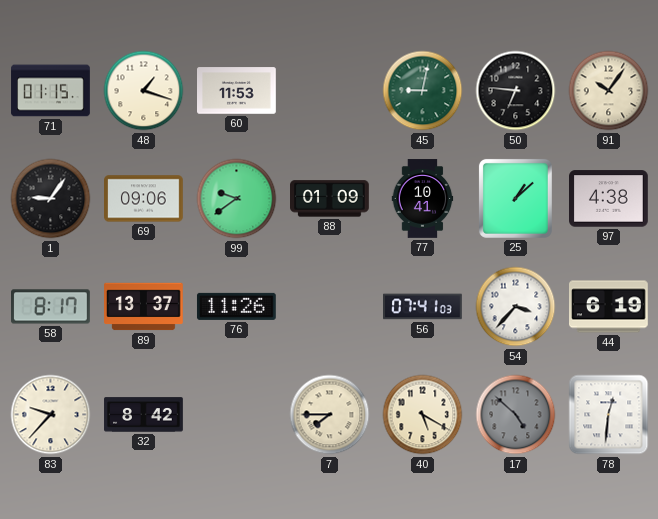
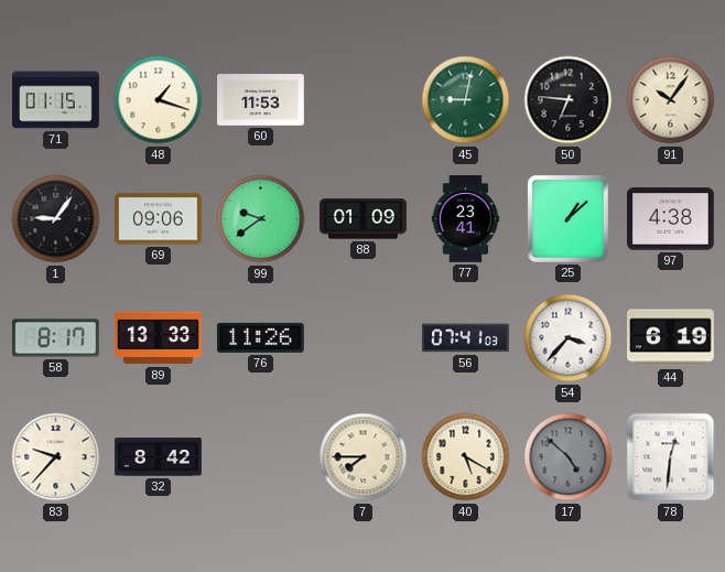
77: 10:41 -> 23:41 (466, 219)
89: 13:37 -> 13:33 (159, 338)
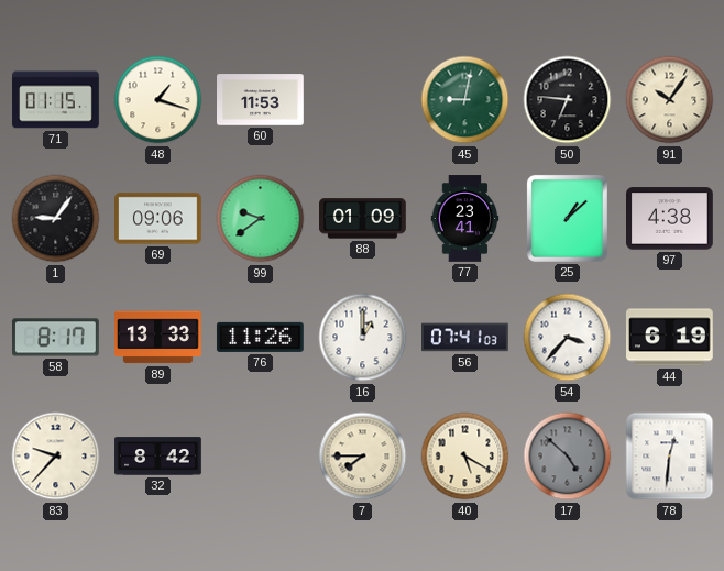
16: none -> 1:00 (363, 338)
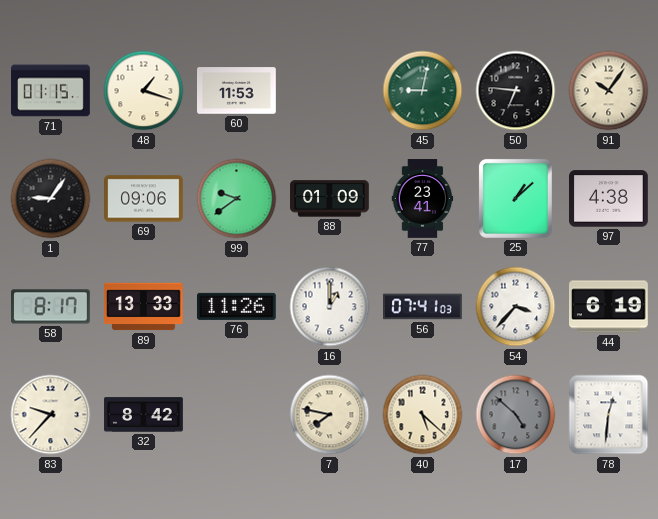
7: 7:45 -> 7:47 (330, 415)
40: 5:20 -> 5:22 (423, 415)
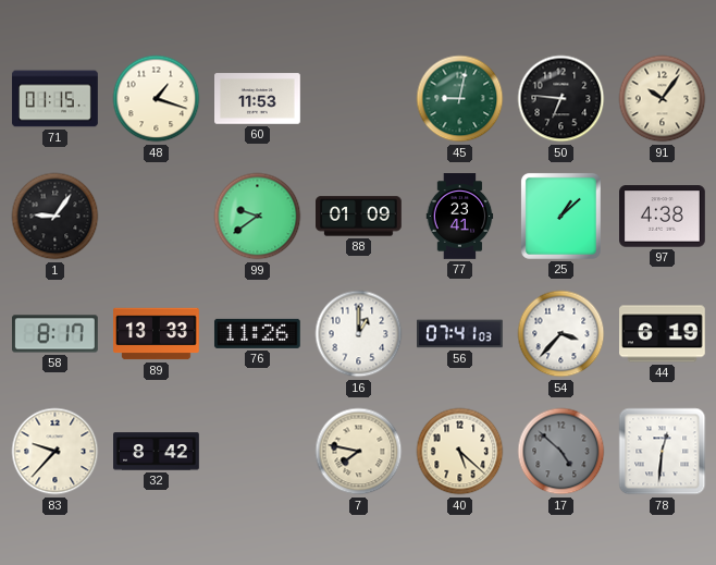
69: 09:06 -> none (144, 199)
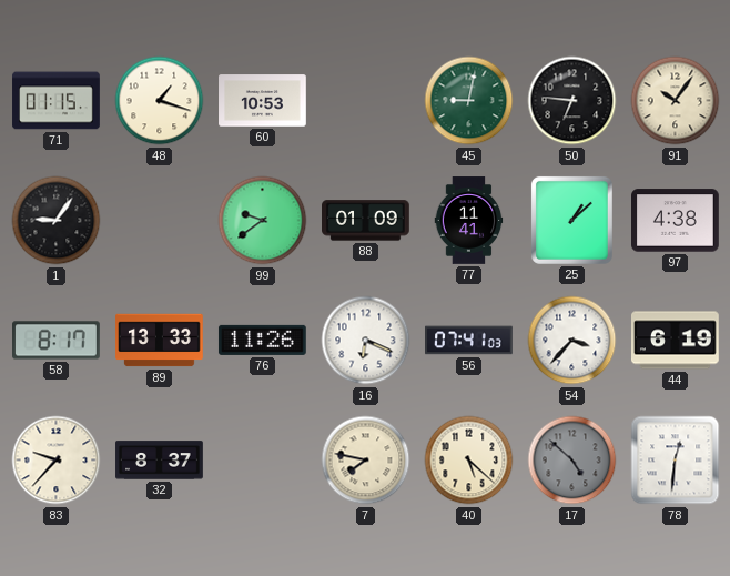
60: 11:53 -> 10:53 (263, 101)
77: 23:41 -> 11:41 (469, 221)
16: 1:00 -> 6:19 (366, 341)
32: 8:42 -> 8:37 (160, 461)
